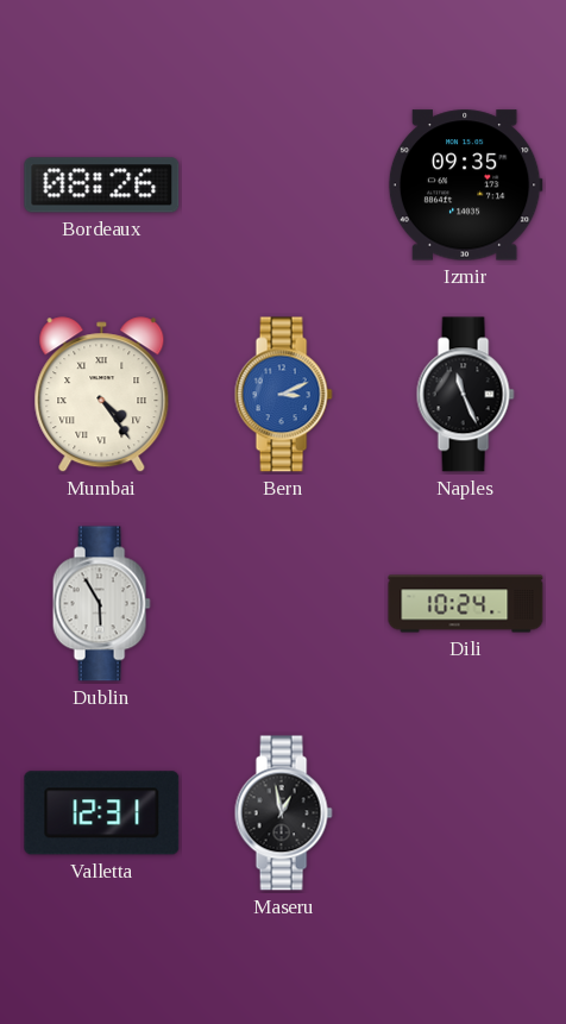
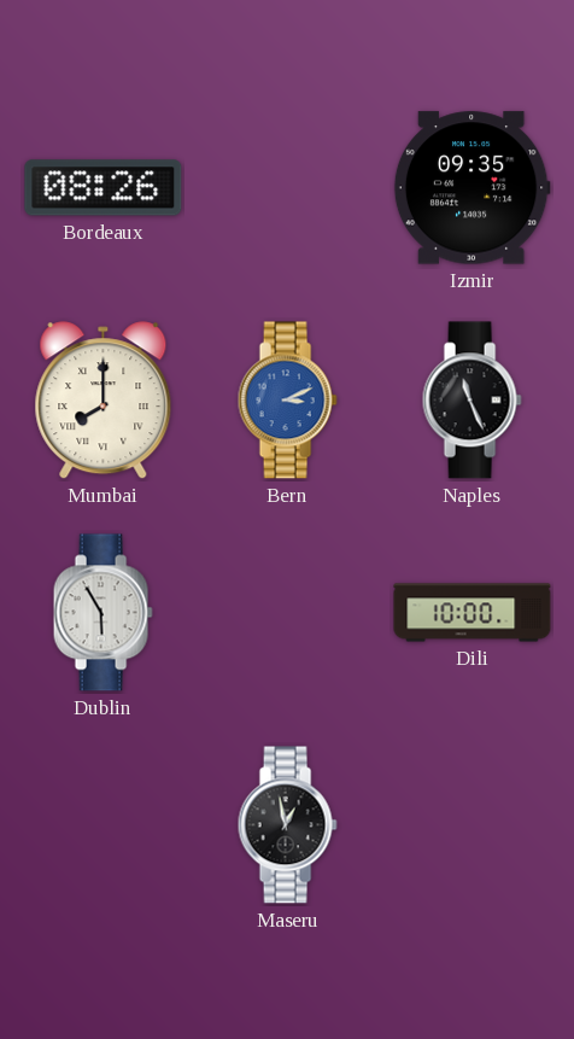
Mumbai: 4:24 -> 8:00 (104, 401)
Dili: 10:24 -> 10:00 (473, 613)
Valletta: 12:31 -> none (102, 813)
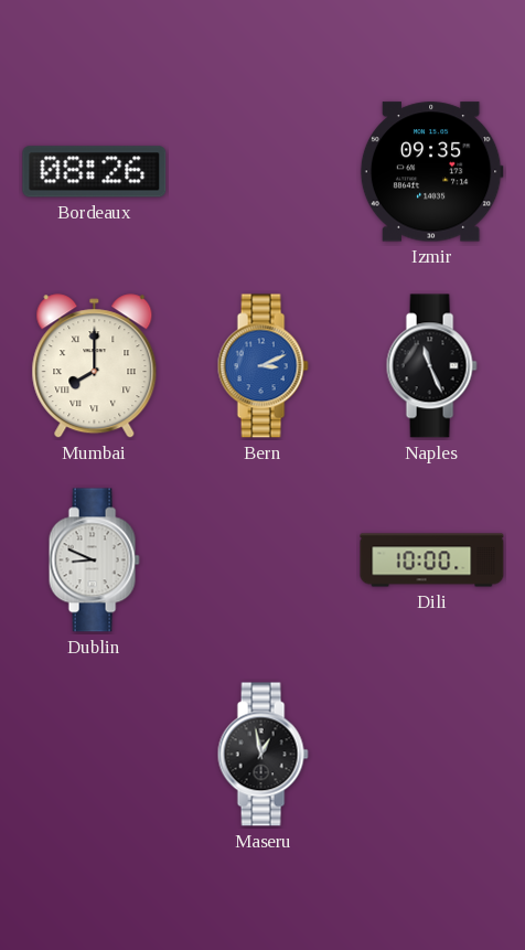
Dublin: 5:55 -> 8:49 (94, 561)
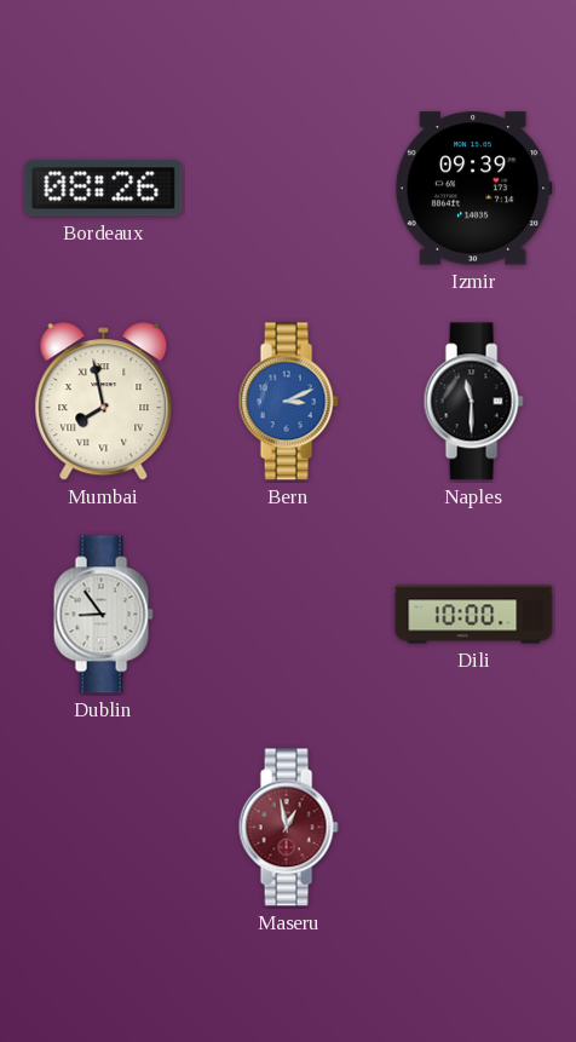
Izmir: 09:35 -> 09:39 (473, 189)
Mumbai: 8:00 -> 7:58 (104, 402)
Naples: 11:26 -> 11:30 (473, 402)
Dublin: 8:49 -> 8:54 (103, 615)
Maseru dial: black -> burgundy (288, 828)
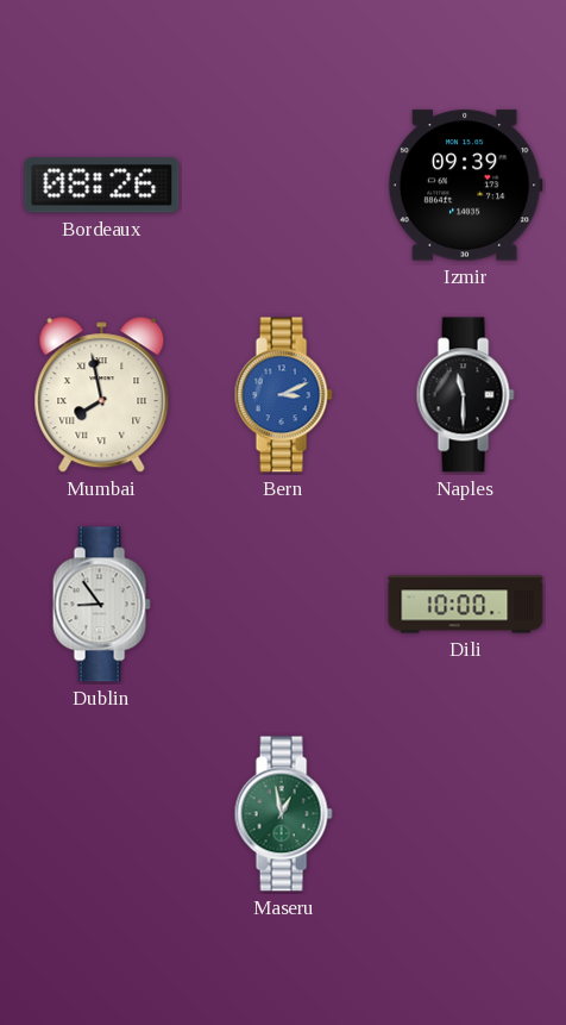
Maseru dial: burgundy -> green (283, 814)
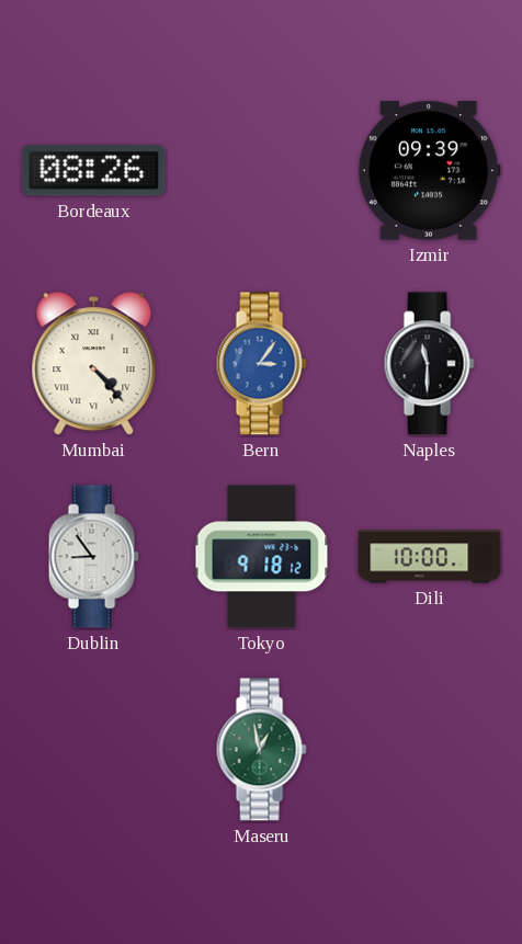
Mumbai: 7:58 -> 4:23 (94, 364)
Bern: 3:11 -> 3:06 (261, 364)
Tokyo: none -> 9:18 (262, 557)
